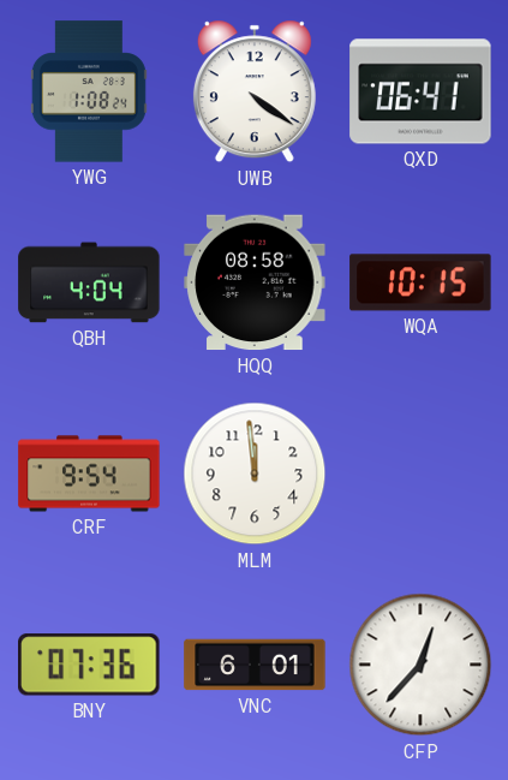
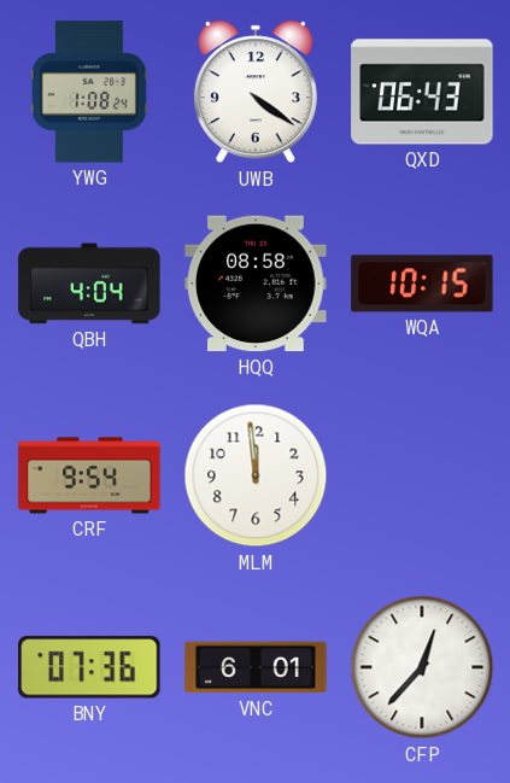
QXD: 06:41 -> 06:43 (422, 92)
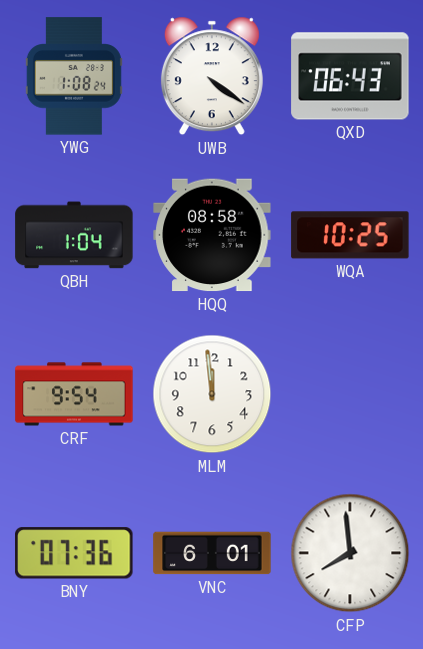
QBH: 4:04 -> 1:04 (74, 235)
WQA: 10:15 -> 10:25 (350, 235)
CFP: 12:37 -> 7:59 (350, 553)
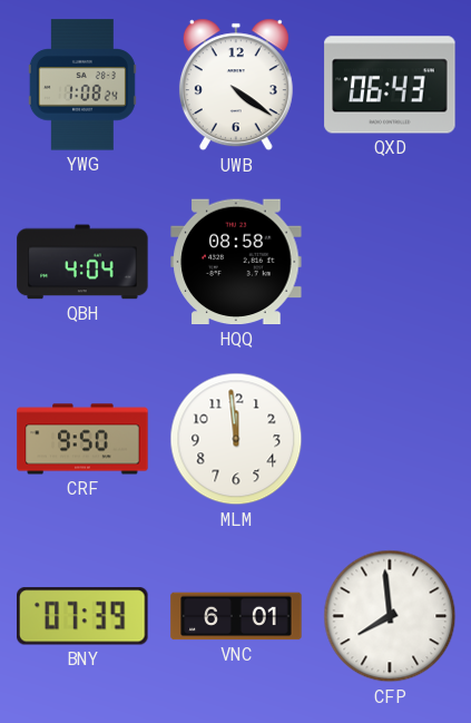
QBH: 1:04 -> 4:04 (82, 262)
WQA: 10:25 -> none (350, 235)
CRF: 9:54 -> 9:50 (82, 439)
BNY: 07:36 -> 07:39 (82, 616)
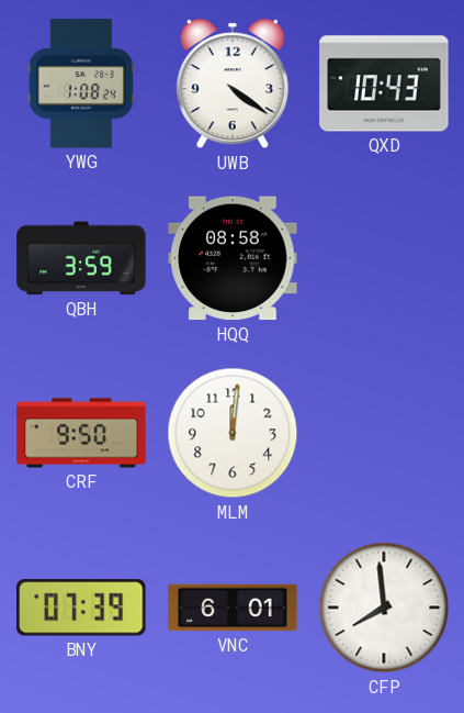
QXD: 06:43 -> 10:43 (384, 83)
QBH: 4:04 -> 3:59 (81, 258)
MLM: 11:59 -> 12:01 (233, 433)
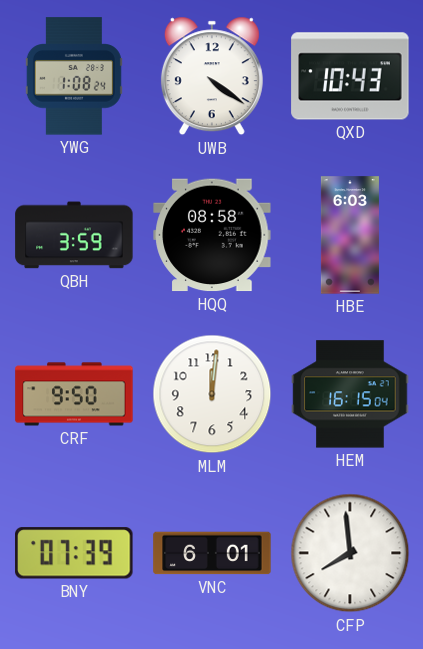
HBE: none -> 6:03 (350, 235)
HEM: none -> 16:15 (350, 394)
